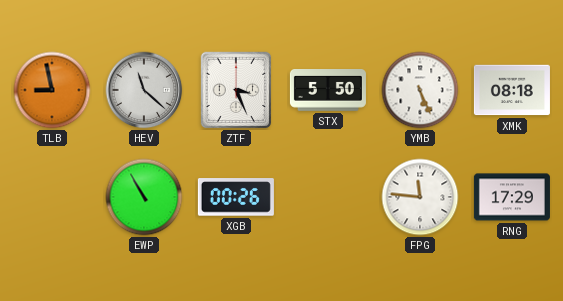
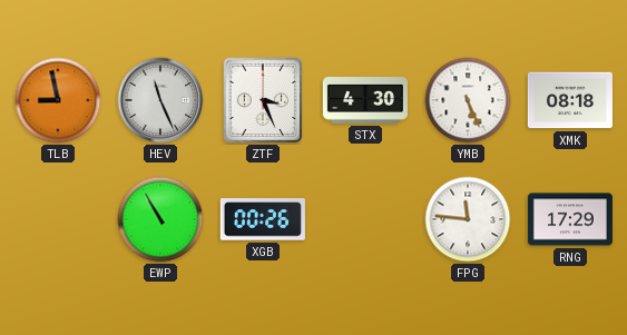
HEV: 11:22 -> 11:26 (160, 100)
STX: 5:50 -> 4:30 (365, 101)
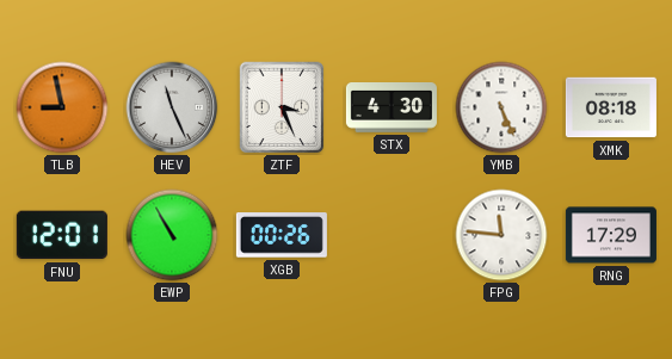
FNU: none -> 12:01 (62, 235)
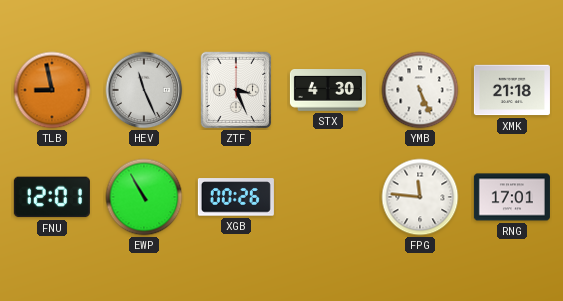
XMK: 08:18 -> 21:18 (512, 90)
RNG: 17:29 -> 17:01 (512, 197)
